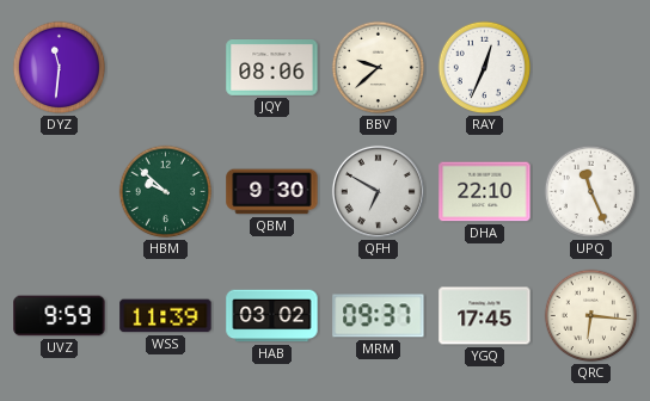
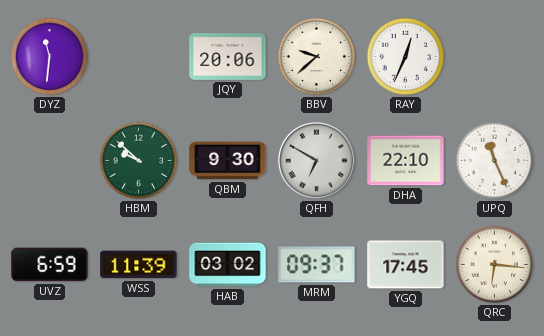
JQY: 08:06 -> 20:06 (228, 57)
UVZ: 9:59 -> 6:59 (50, 265)
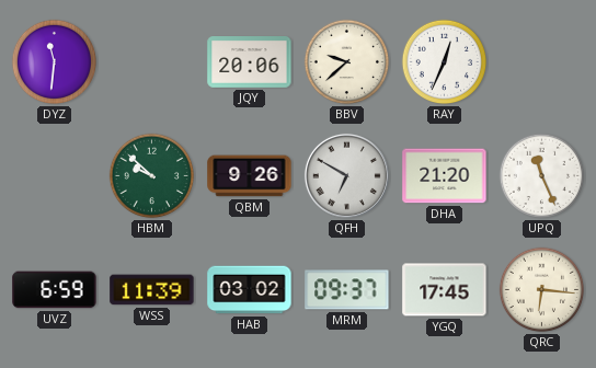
QBM: 9:30 -> 9:26 (250, 176)
DHA: 22:10 -> 21:20 (445, 176)
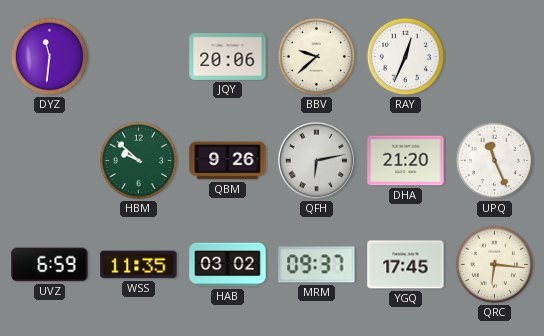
QFH: 6:50 -> 6:13 (316, 160)
WSS: 11:39 -> 11:35 (139, 265)
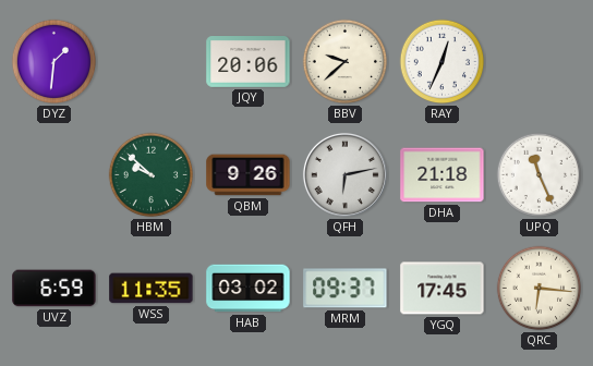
DYZ: 11:31 -> 1:31 (55, 62)
DHA: 21:20 -> 21:18 (443, 175)
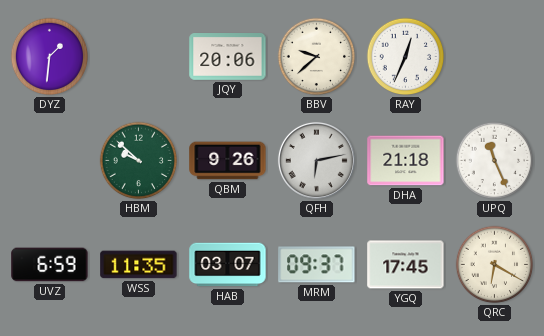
HAB: 03:02 -> 03:07 (228, 265)
QRC: 6:16 -> 6:20 (495, 265)
